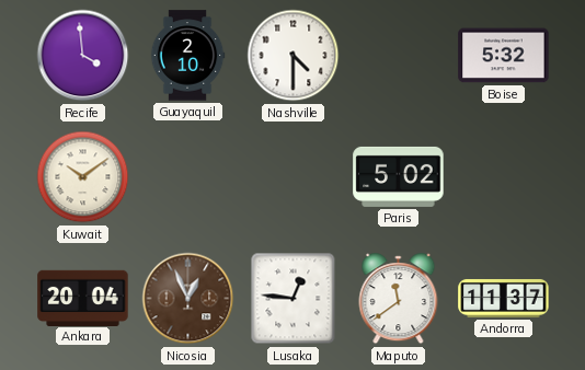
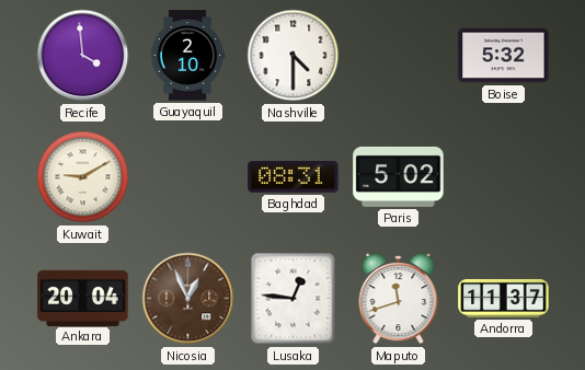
Kuwait: 10:09 -> 9:10 (83, 177)
Baghdad: none -> 08:31 (294, 177)
Maputo: 11:39 -> 11:42 (399, 299)
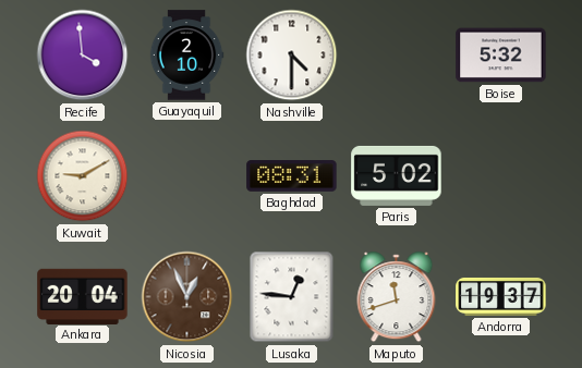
Andorra: 11:37 -> 19:37 (501, 296)
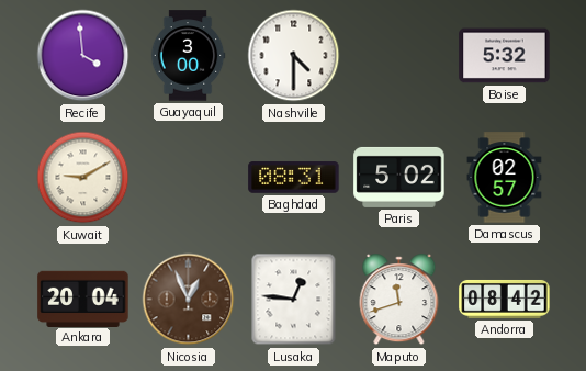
Guayaquil: 2:10 -> 3:00 (188, 56)
Damascus: none -> 02:57 (505, 178)
Andorra: 19:37 -> 08:42 (505, 299)
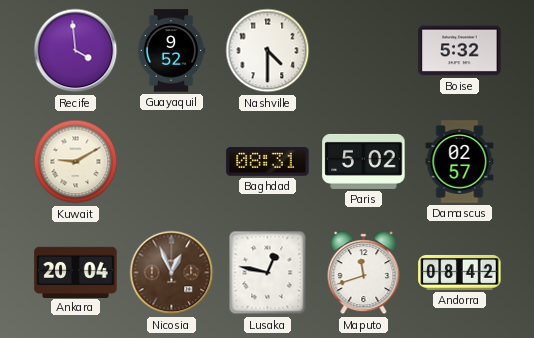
Guayaquil: 3:00 -> 9:52 (171, 51)
Lusaka: 12:46 -> 12:47 (268, 273)
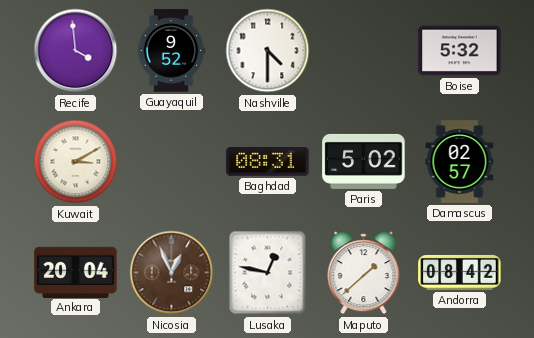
Kuwait: 9:10 -> 3:10 (76, 162)
Maputo: 11:42 -> 1:38 (364, 273)
